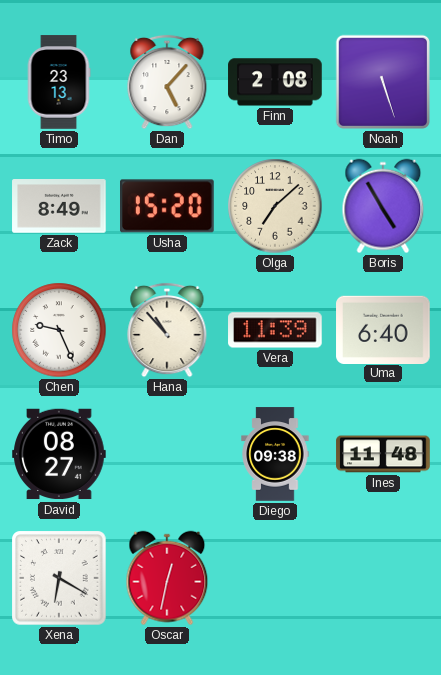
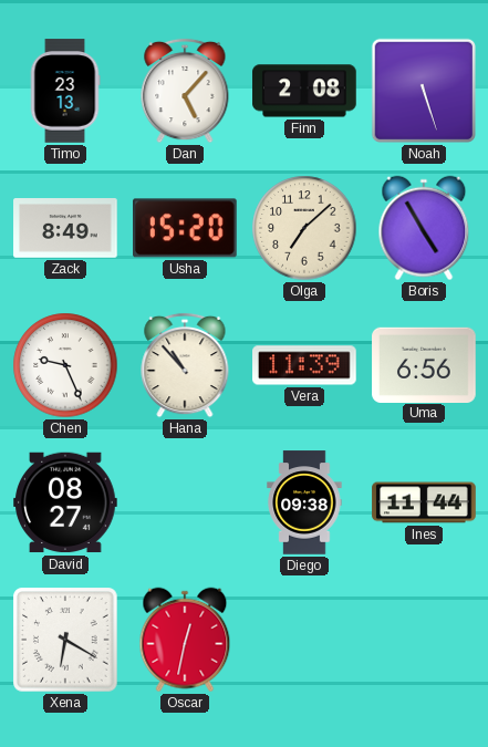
Uma: 6:40 -> 6:56 (424, 364)
Ines: 11:48 -> 11:44 (424, 502)
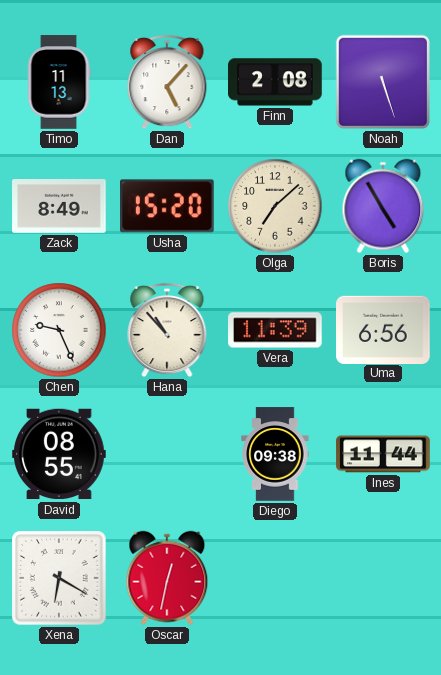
Timo: 23:13 -> 11:13 (59, 82)
David: 08:27 -> 08:55 (59, 454)
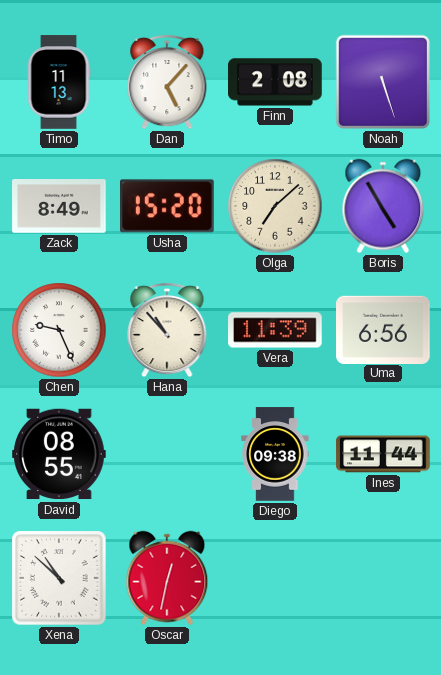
Xena: 6:20 -> 10:52 (59, 578)
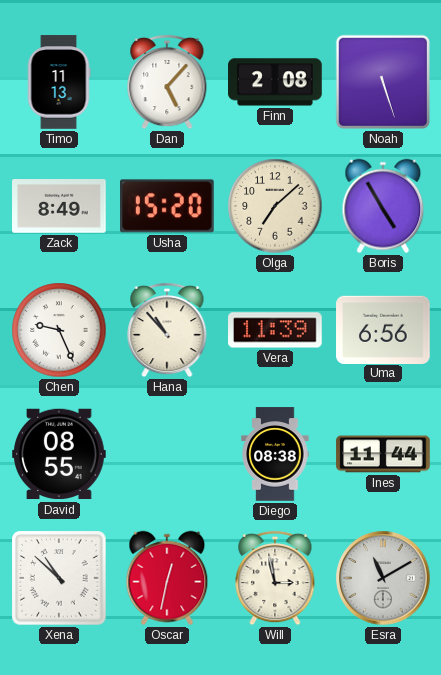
Diego: 09:38 -> 08:38 (275, 454)
Will: none -> 2:58 (275, 578)
Esra: none -> 11:10 (383, 578)
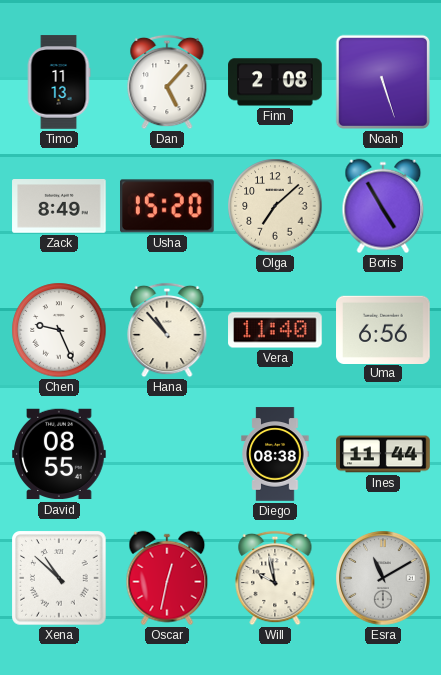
Vera: 11:39 -> 11:40 (275, 330)
Will: 2:58 -> 9:58 (275, 578)
